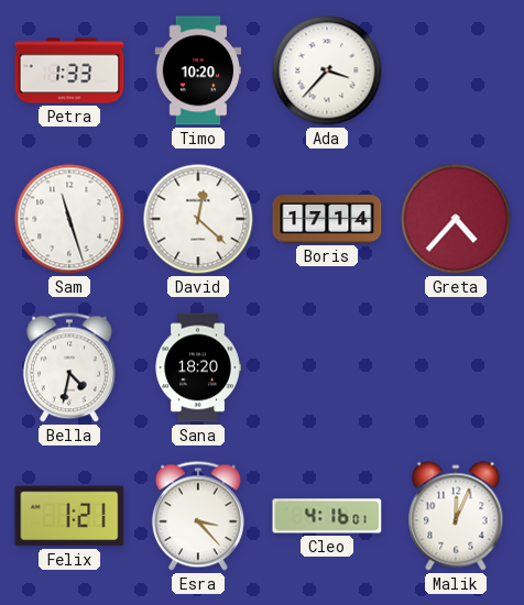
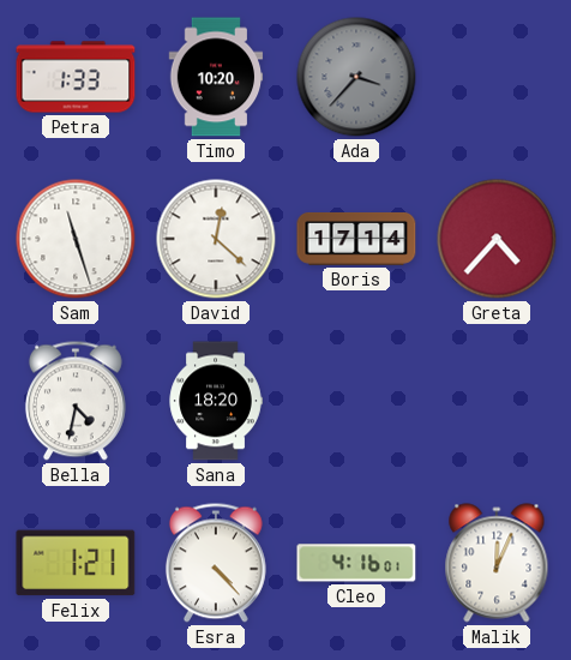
Ada dial: white -> grey (356, 77)
Esra: 3:23 -> 4:23 (216, 563)
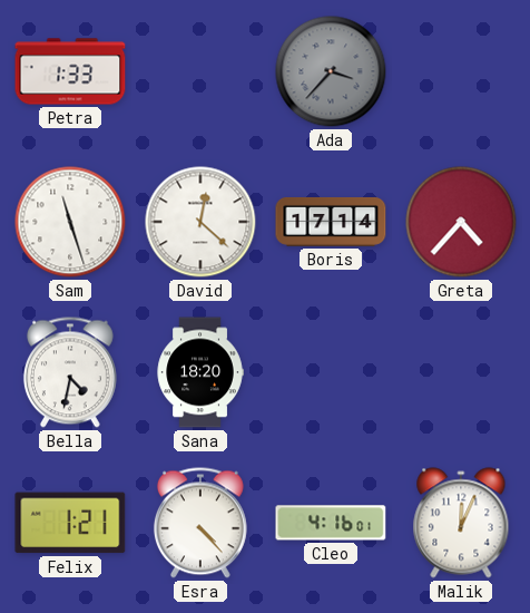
Timo: 10:20 -> none (216, 77)
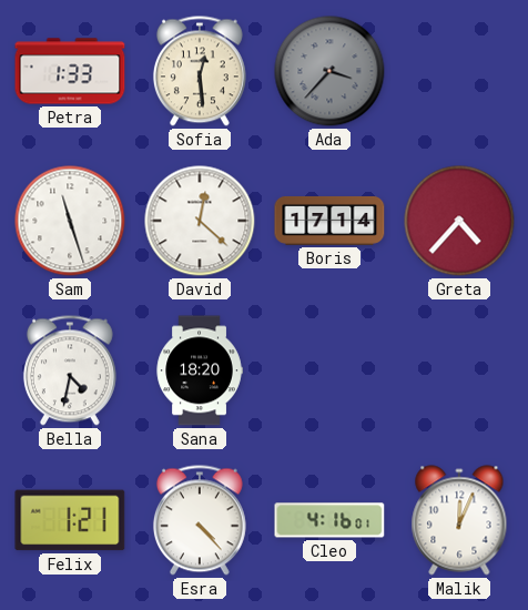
Sofia: none -> 12:29 (200, 71)
